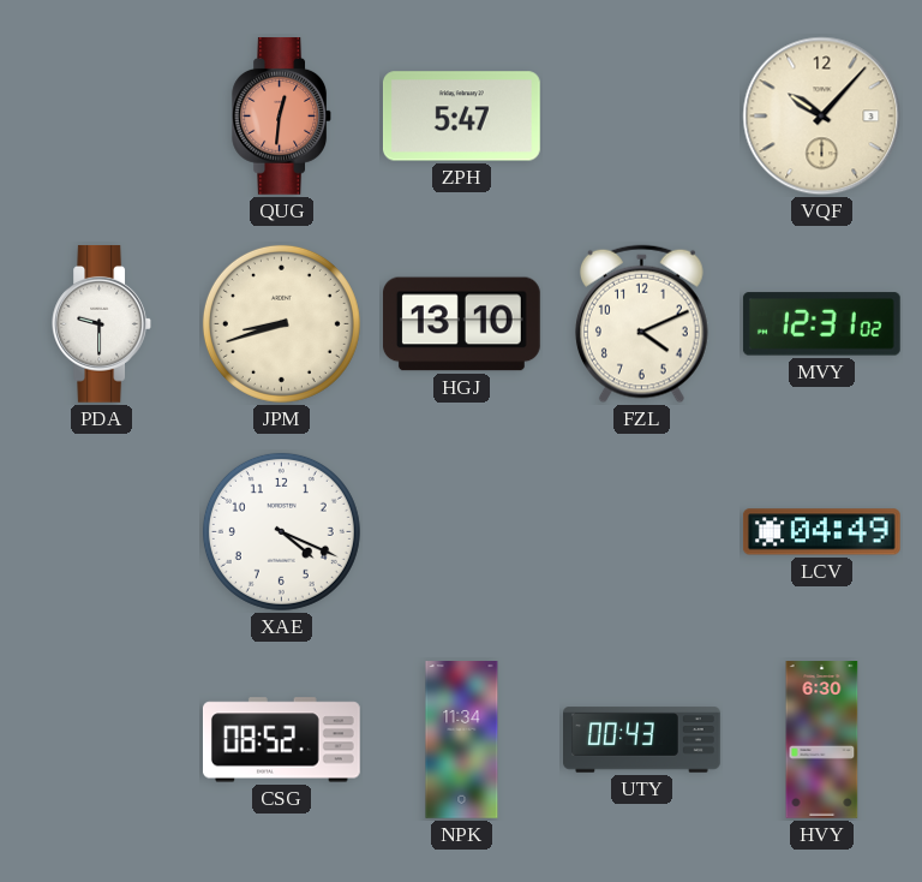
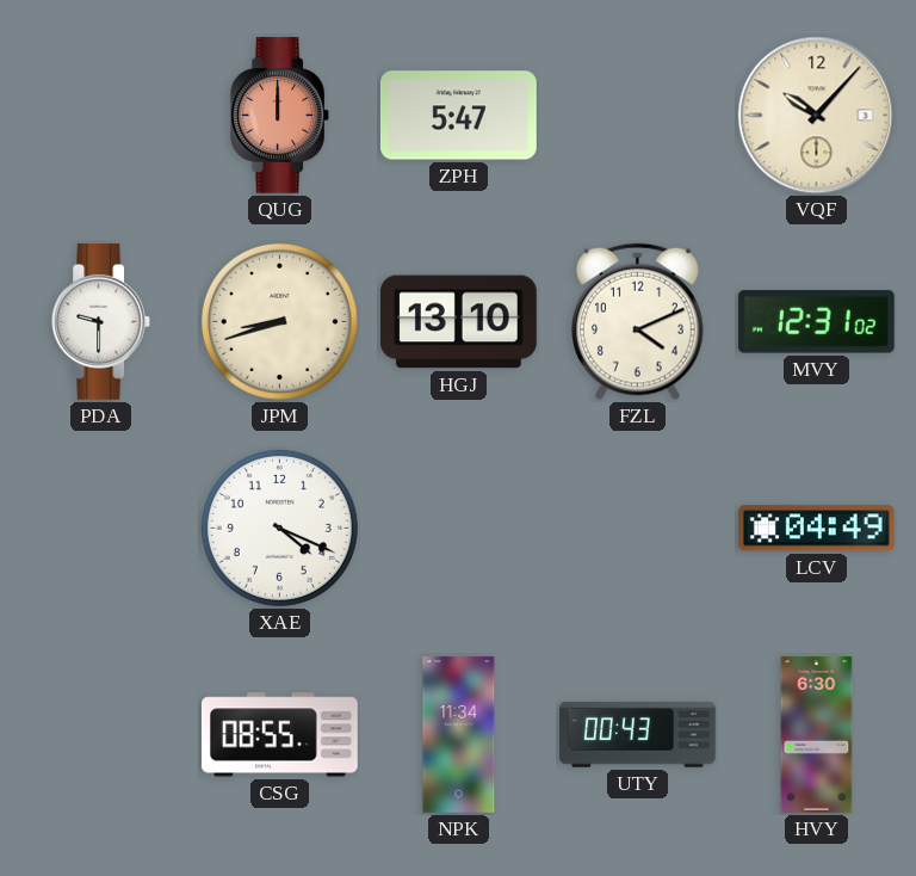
QUG: 12:31 -> 12:00 (279, 116)
CSG: 08:52 -> 08:55 (279, 735)
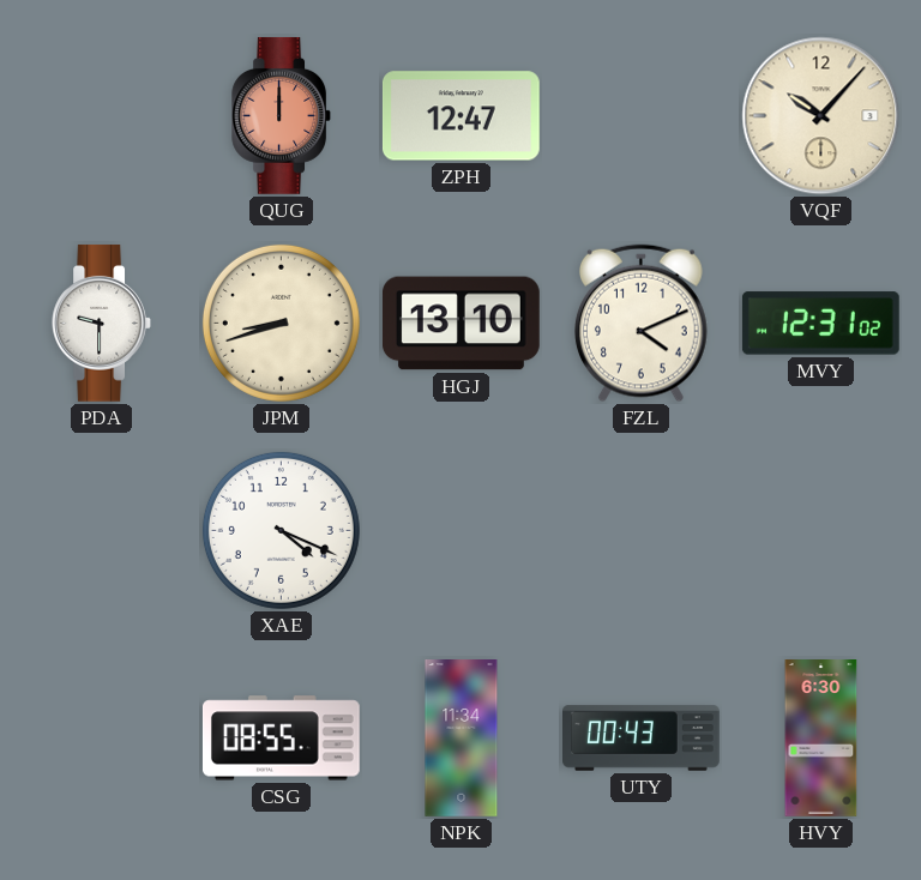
ZPH: 5:47 -> 12:47 (460, 116)
LCV: 04:49 -> none (816, 529)
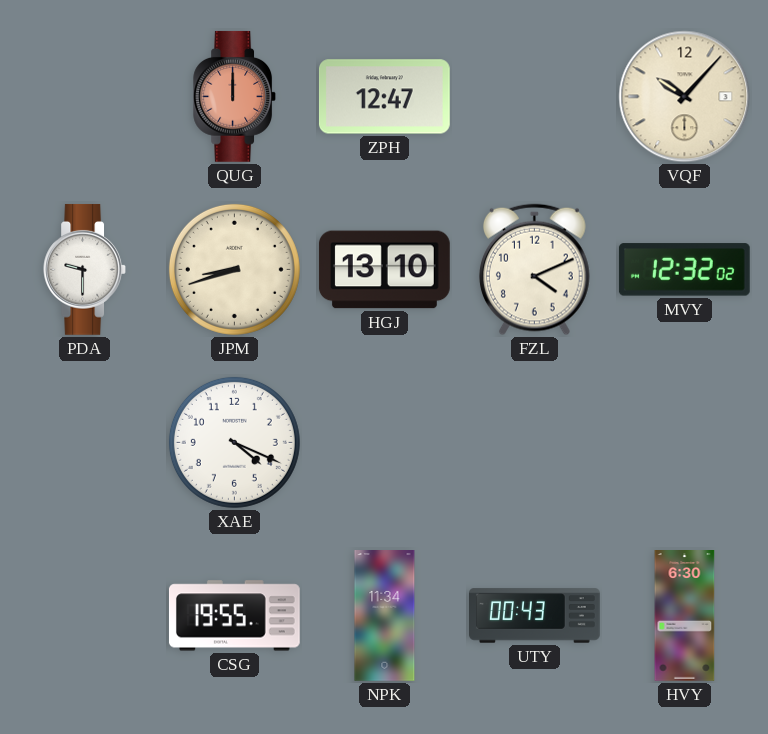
MVY: 12:31 -> 12:32 (684, 270)
CSG: 08:55 -> 19:55 (234, 616)
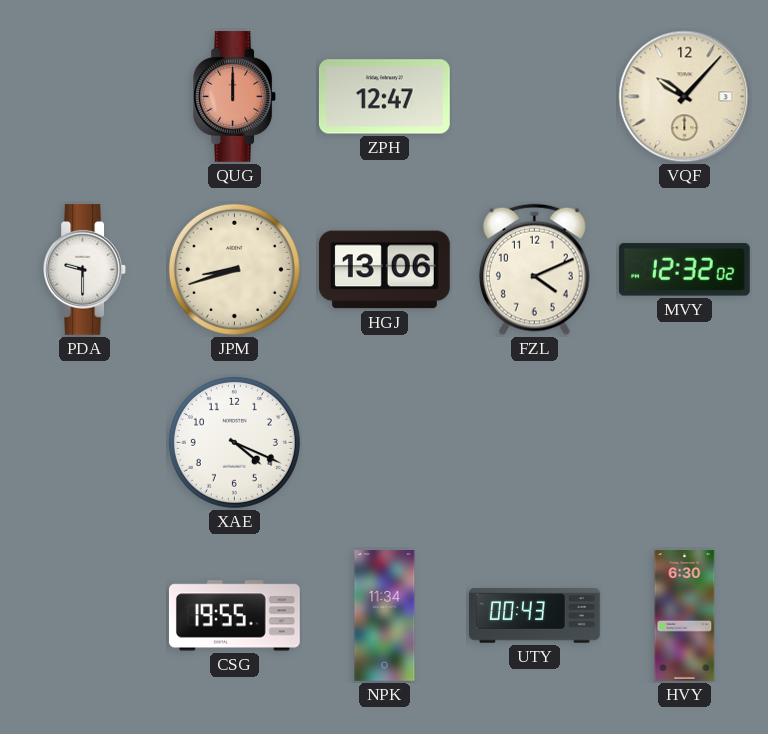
HGJ: 13:10 -> 13:06 (384, 270)
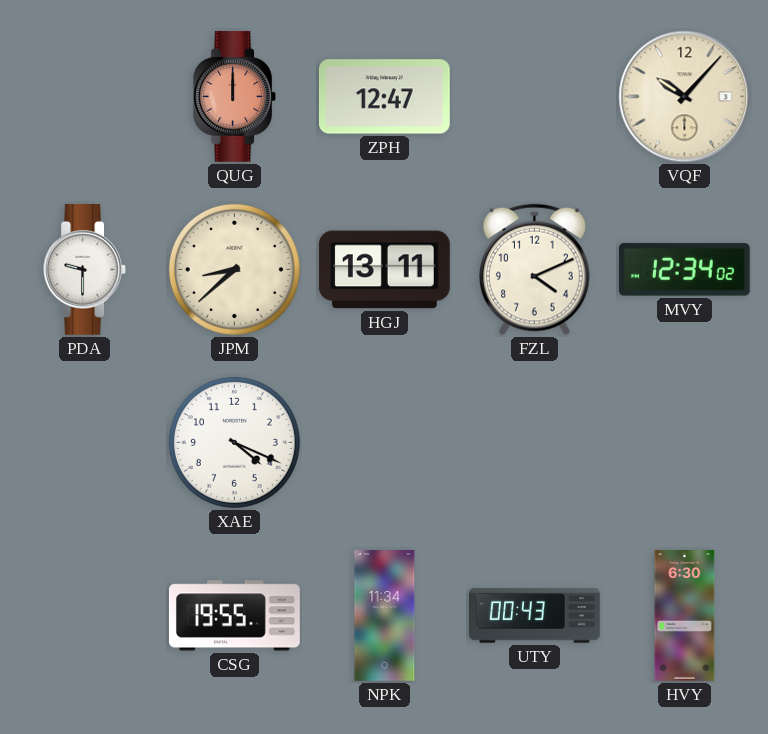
JPM: 8:42 -> 8:38 (234, 269)
HGJ: 13:06 -> 13:11 (384, 270)
MVY: 12:32 -> 12:34 (684, 270)
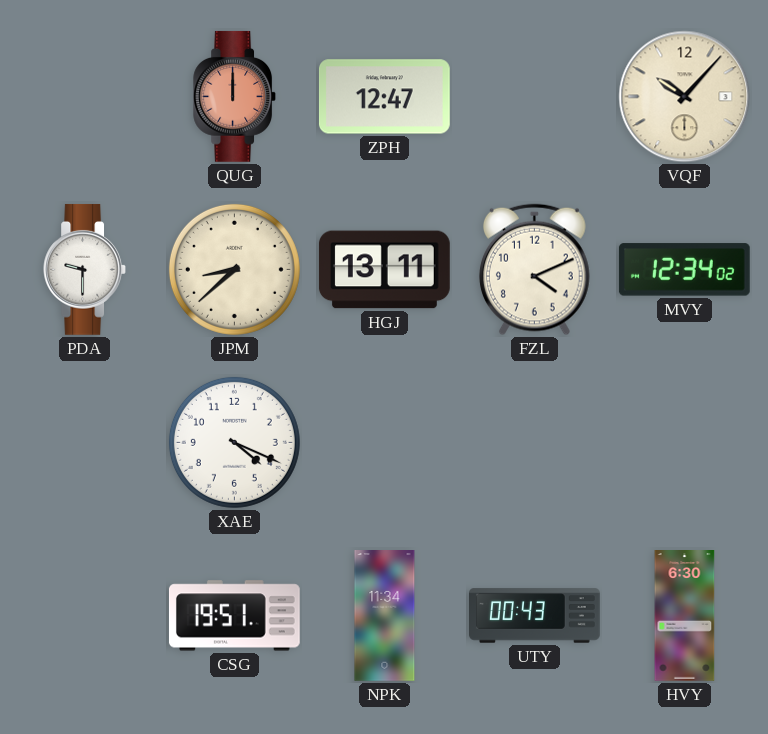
CSG: 19:55 -> 19:51 (234, 616)
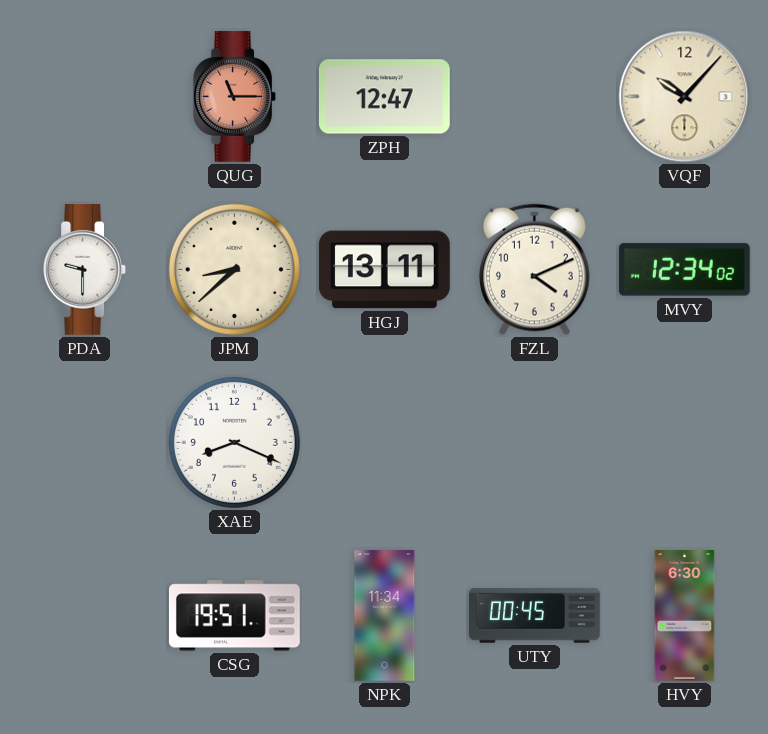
QUG: 12:00 -> 11:15 (234, 97)
XAE: 4:19 -> 8:19 (234, 442)
UTY: 00:43 -> 00:45 (535, 616)
